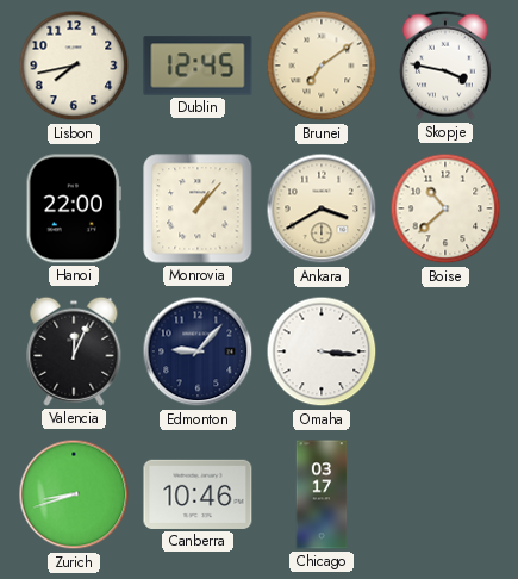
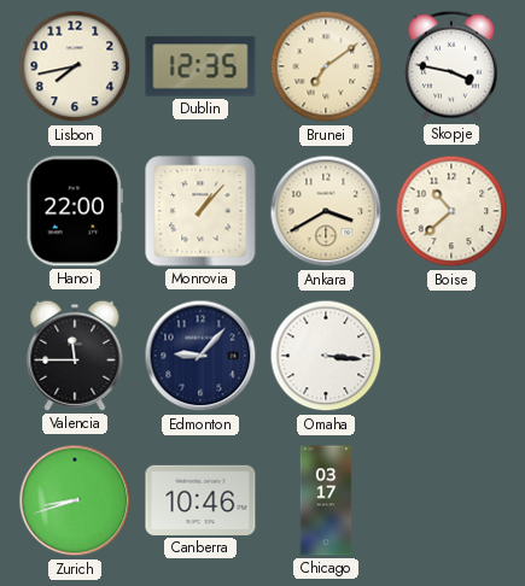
Dublin: 12:45 -> 12:35 (200, 66)
Valencia: 12:04 -> 11:45 (75, 356)
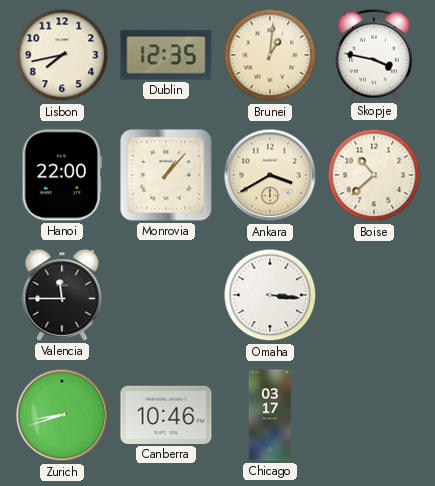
Brunei: 7:09 -> 1:01 (270, 55)
Edmonton: 9:07 -> none (200, 356)
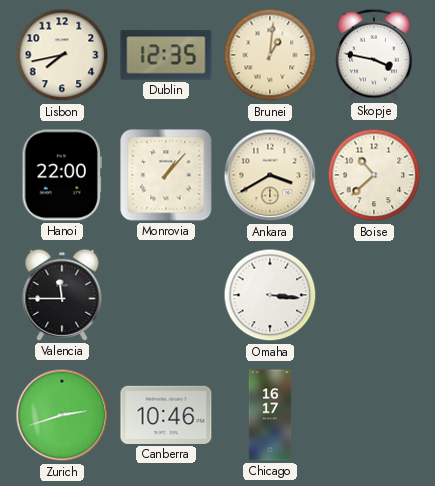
Zurich: 8:42 -> 2:42 (62, 415)
Chicago: 03:17 -> 16:17 (270, 415)
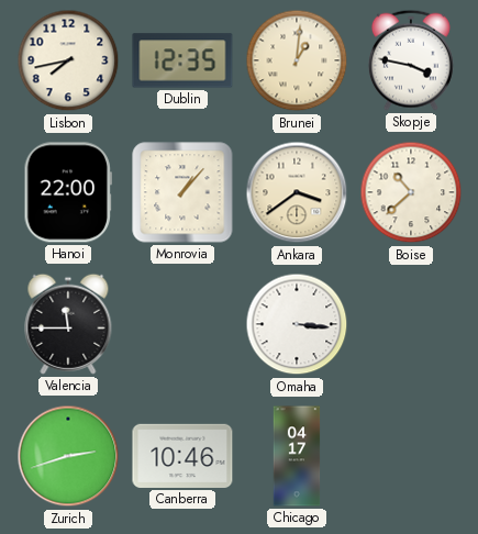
Ankara: 3:40 -> 3:39 (297, 192)
Chicago: 16:17 -> 04:17 (297, 456)
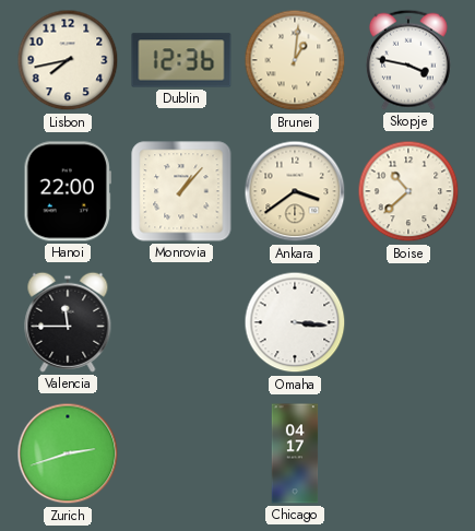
Dublin: 12:35 -> 12:36 (181, 60)
Canberra: 10:46 -> none (182, 456)
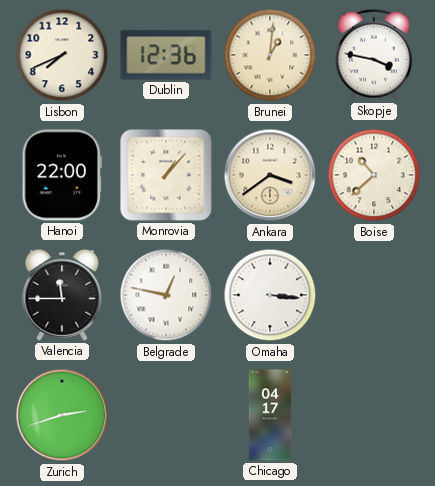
Lisbon: 7:43 -> 7:41 (62, 55)
Belgrade: none -> 12:47 (166, 295)
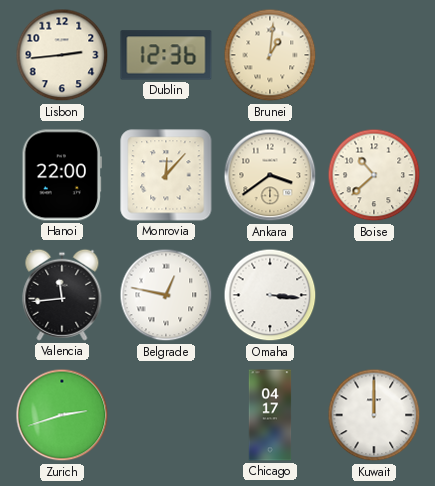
Lisbon: 7:41 -> 2:44 (62, 55)
Skopje: 3:47 -> none (374, 55)
Monrovia: 1:07 -> 12:07 (166, 175)
Valencia: 11:45 -> 11:44 (62, 295)
Kuwait: none -> 12:00 (374, 415)
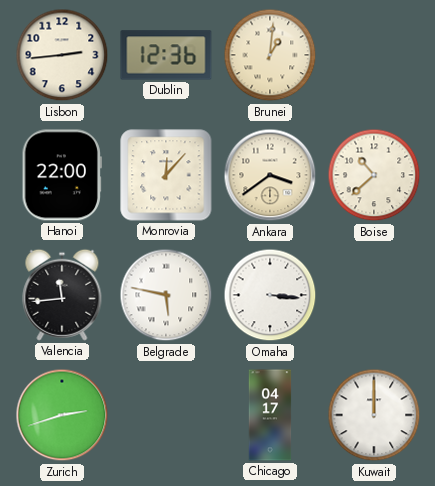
Belgrade: 12:47 -> 5:47 (166, 295)
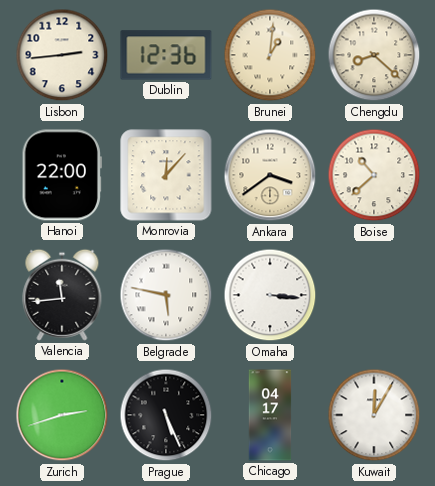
Chengdu: none -> 8:22 (374, 55)
Prague: none -> 5:26 (166, 415)
Kuwait: 12:00 -> 12:05 (374, 415)
